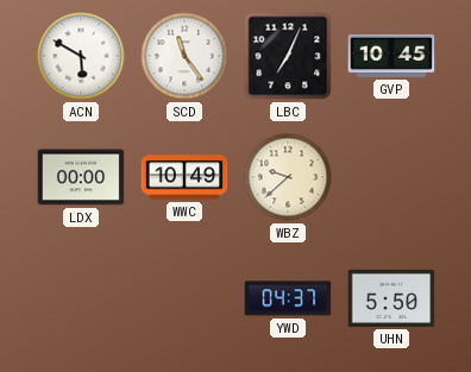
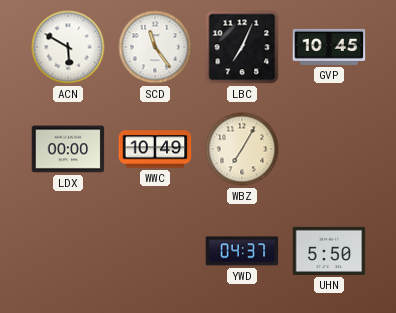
WBZ: 9:38 -> 7:05 (242, 149)
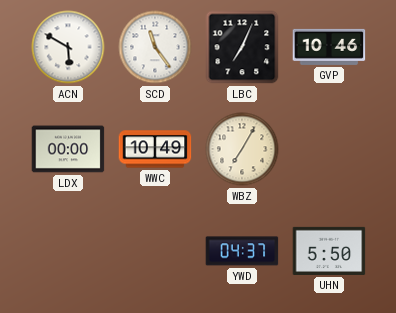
GVP: 10:45 -> 10:46 (329, 47)
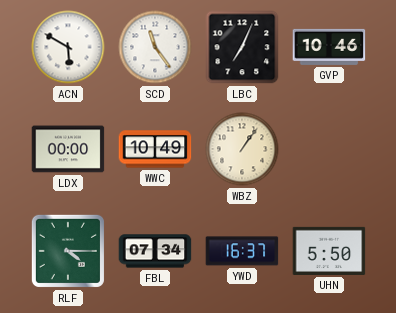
WBZ: 7:05 -> 1:06 (242, 149)
RLF: none -> 4:15 (68, 251)
FBL: none -> 07:34 (155, 251)
YWD: 04:37 -> 16:37 (242, 251)
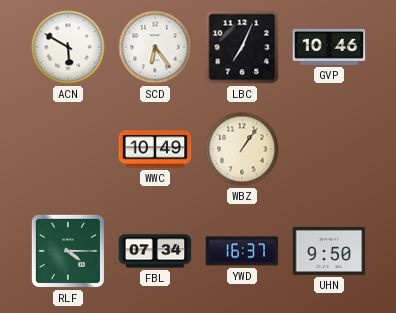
SCD: 11:24 -> 6:24 (155, 47)
LDX: 00:00 -> none (68, 149)
UHN: 5:50 -> 9:50 (329, 251)
